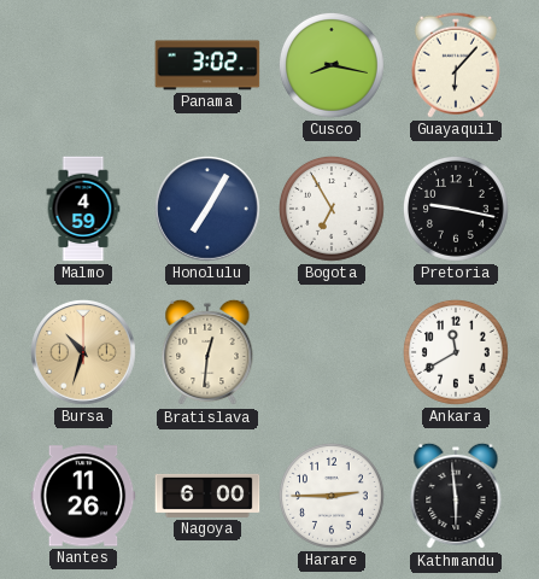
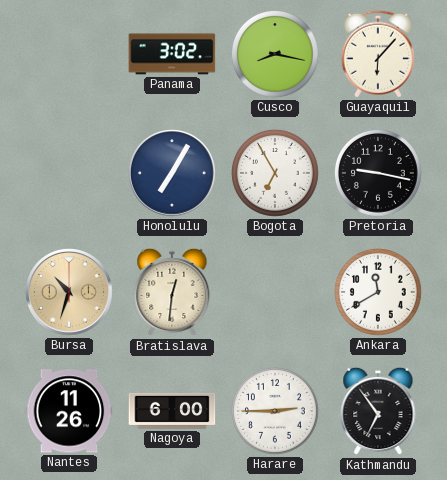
Malmo: 4:59 -> none (83, 209)
Kathmandu: 5:59 -> 6:54 (378, 411)
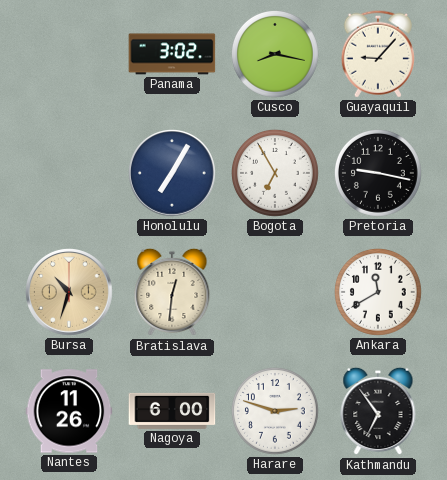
Guayaquil: 6:07 -> 9:07 (378, 54)
Harare: 2:45 -> 2:48 (275, 411)
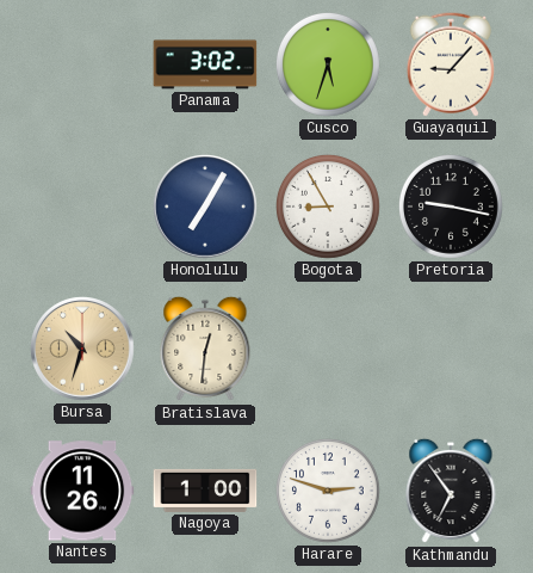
Cusco: 8:17 -> 5:33 (328, 64)
Bogota: 6:55 -> 8:55 (328, 207)
Ankara: 11:40 -> none (378, 292)
Nagoya: 6:00 -> 1:00 (205, 491)
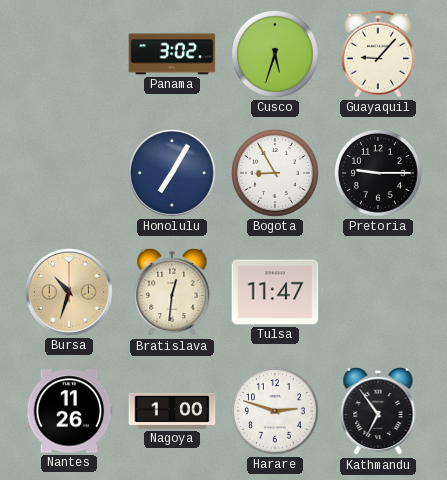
Pretoria: 9:17 -> 9:15 (378, 173)
Tulsa: none -> 11:47 (275, 292)
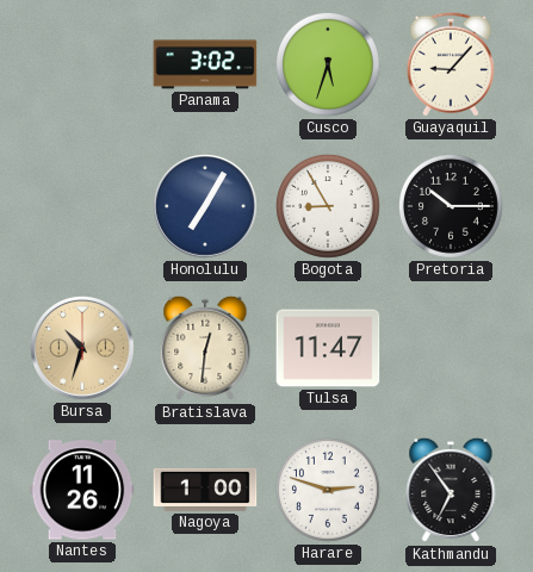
Pretoria: 9:15 -> 10:15 (451, 206)
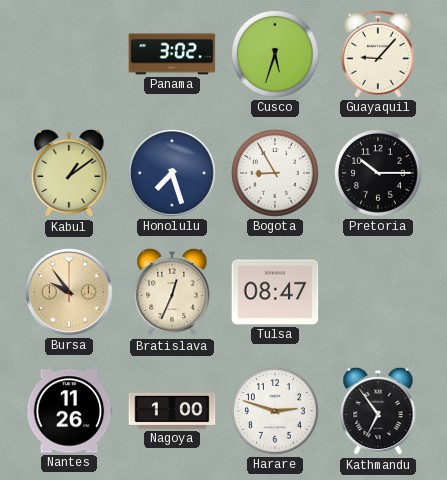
Kabul: none -> 1:09 (69, 173)
Honolulu: 7:05 -> 7:27 (173, 174)
Bursa: 10:33 -> 9:54 (70, 293)
Bratislava: 12:31 -> 12:34 (172, 292)
Tulsa: 11:47 -> 08:47 (275, 292)
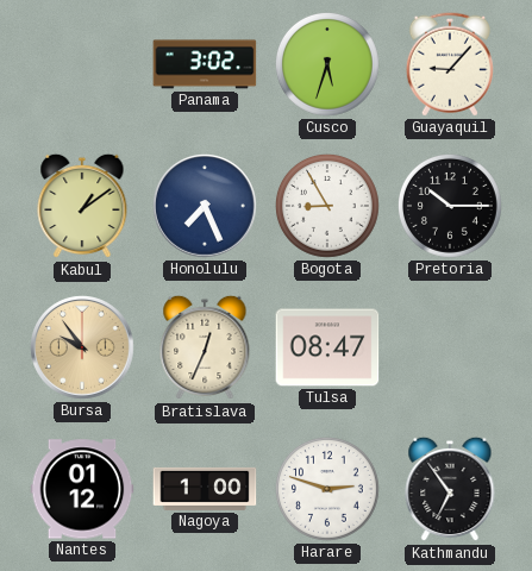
Honolulu: 7:27 -> 7:26 (206, 207)
Nantes: 11:26 -> 01:12 (82, 489)
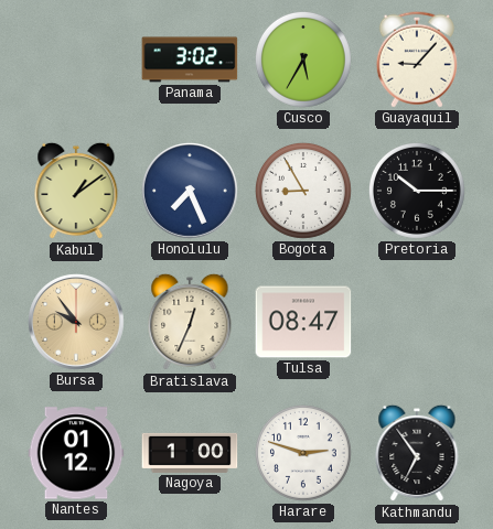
Cusco: 5:33 -> 5:35 (303, 60)
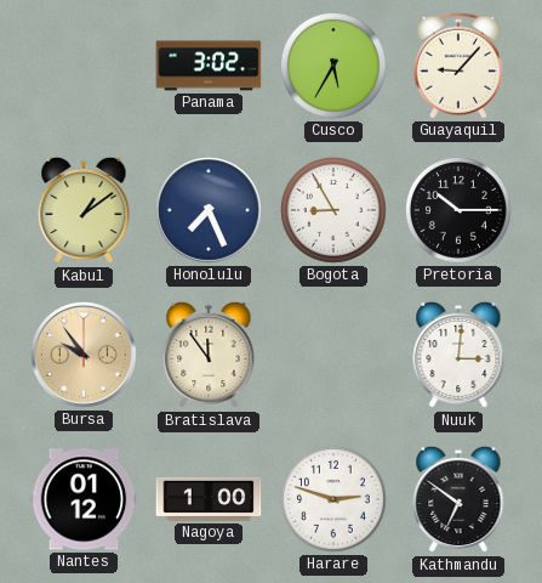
Bratislava: 12:34 -> 11:54 (209, 355)
Tulsa: 08:47 -> none (303, 322)
Nuuk: none -> 3:01 (458, 355)
Kathmandu: 6:54 -> 6:51 (458, 499)
